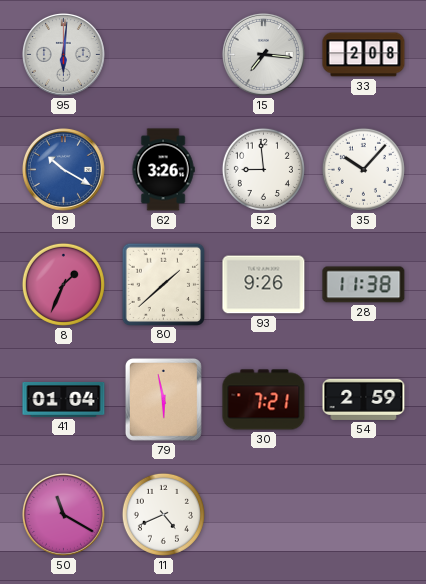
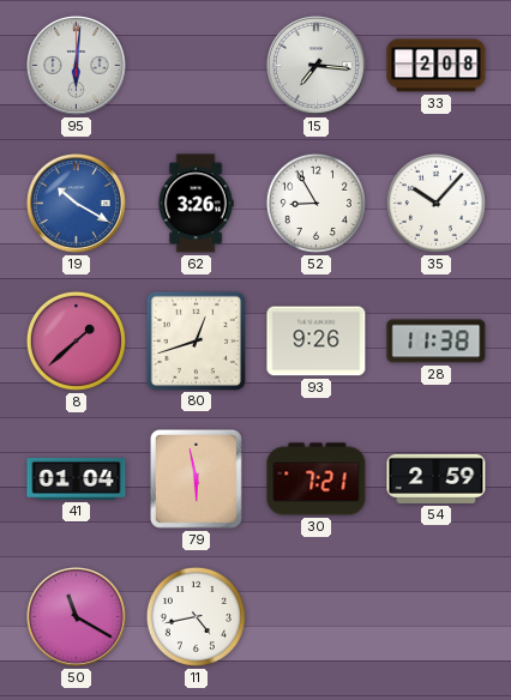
52: 8:59 -> 8:55 (315, 203)
8: 1:34 -> 1:38 (76, 340)
80: 1:38 -> 12:42 (196, 340)
11: 4:41 -> 4:43 (196, 616)
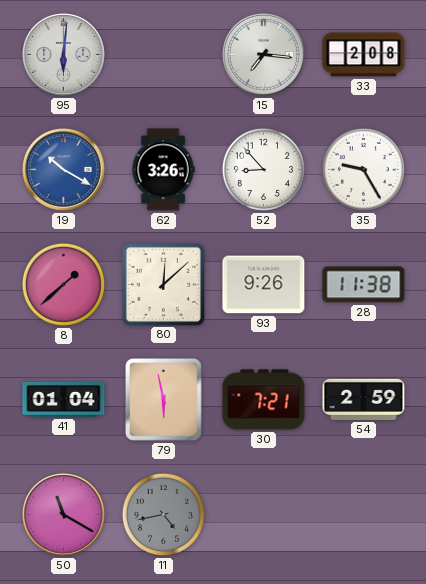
52: 8:55 -> 8:53 (263, 169)
35: 10:07 -> 9:25 (363, 169)
80: 12:42 -> 12:08 (163, 284)
11 dial: white -> grey (163, 514)
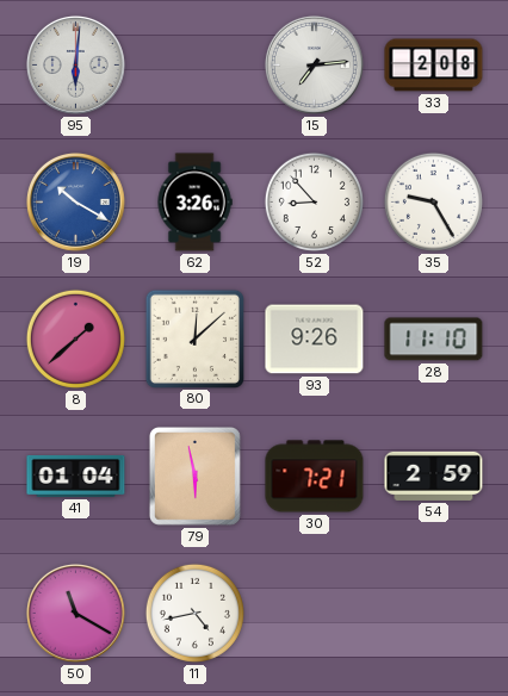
15: 7:16 -> 7:14 (314, 64)
28: 11:38 -> 11:10 (434, 340)
11 dial: grey -> white (194, 613)
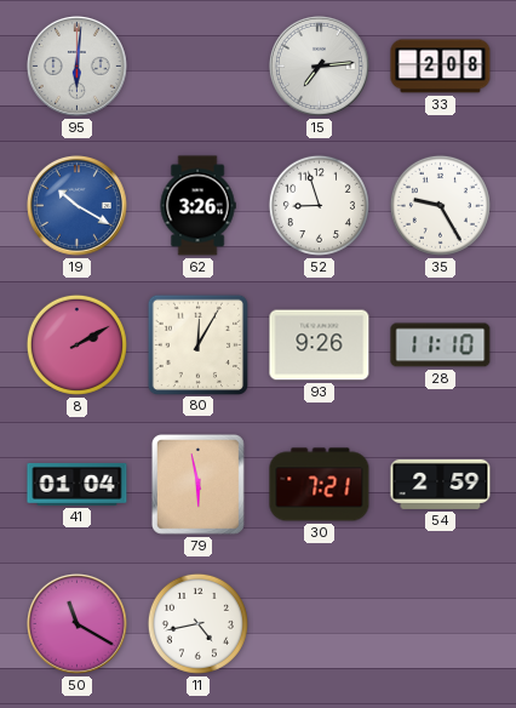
52: 8:53 -> 8:57 (319, 205)
8: 1:38 -> 2:10 (76, 344)
80: 12:08 -> 12:05 (197, 344)
